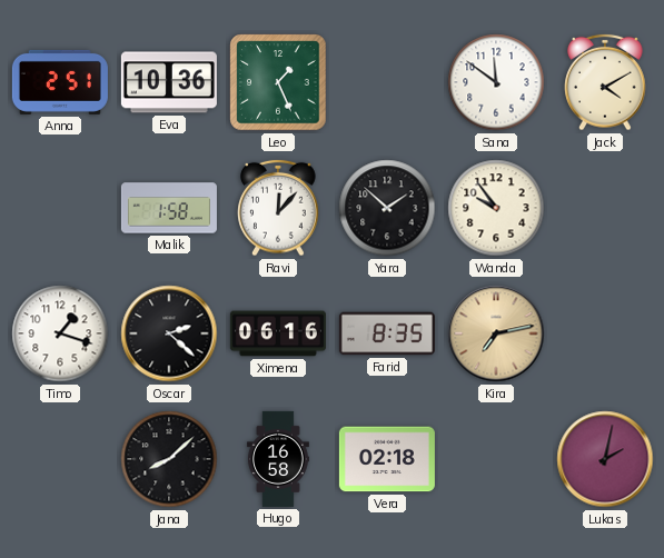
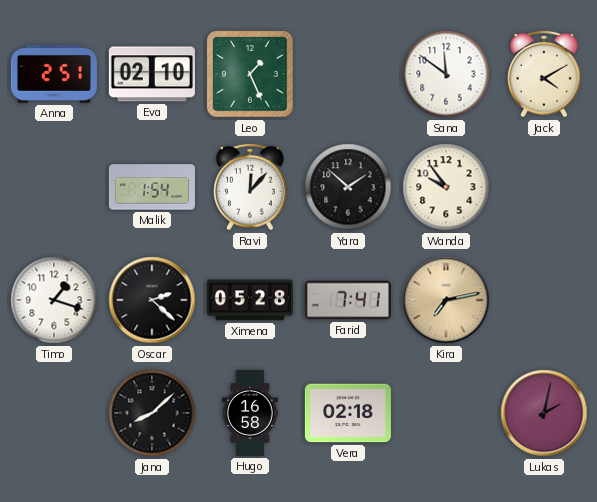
Eva: 10:36 -> 02:10 (152, 74)
Malik: 1:58 -> 1:54 (152, 187)
Ximena: 06:16 -> 05:28 (250, 300)
Farid: 8:35 -> 7:41 (348, 300)
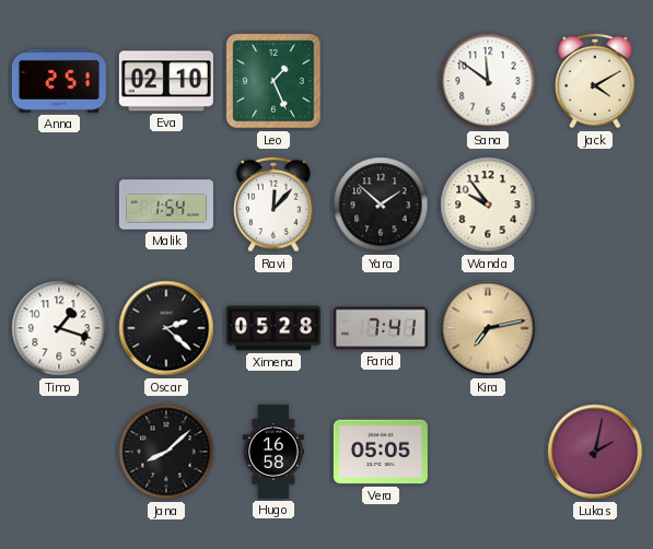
Vera: 02:18 -> 05:05 (381, 452)
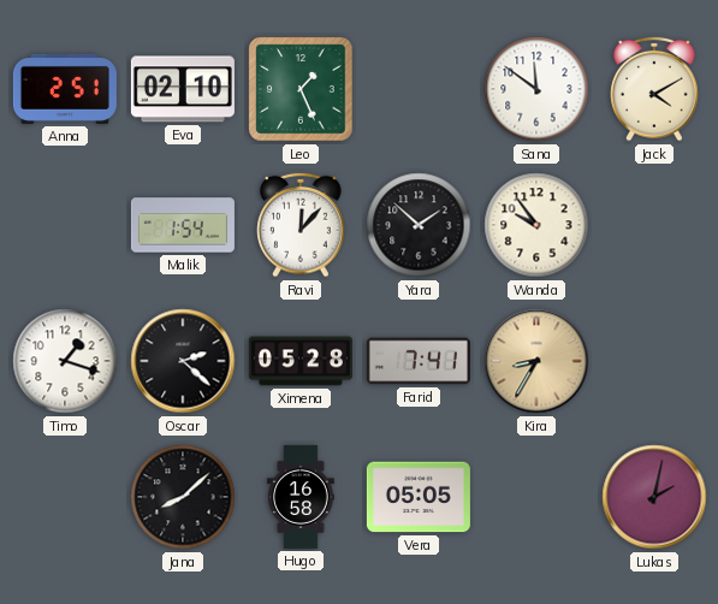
Kira: 7:13 -> 8:35 (536, 361)
